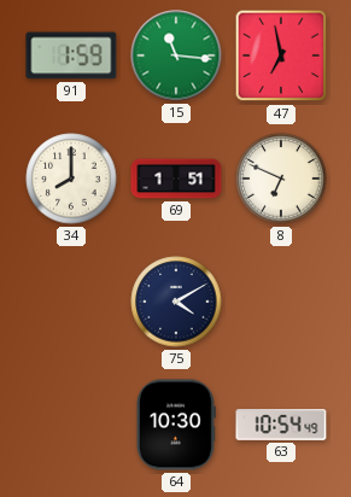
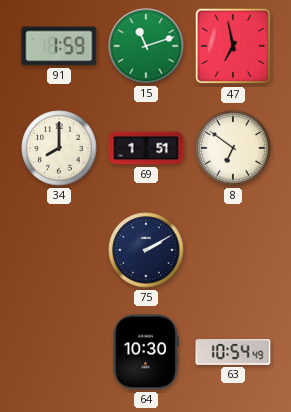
15: 11:16 -> 11:12 (146, 46)
8: 6:49 -> 6:51 (233, 148)
75: 4:10 -> 2:10 (146, 250)
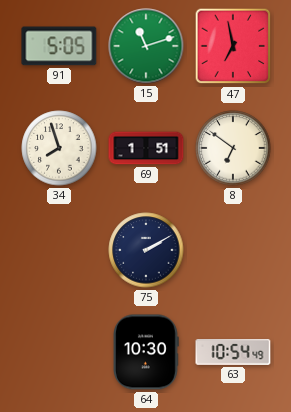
91: 1:59 -> 5:05 (59, 46)
34: 8:00 -> 7:57 (59, 148)
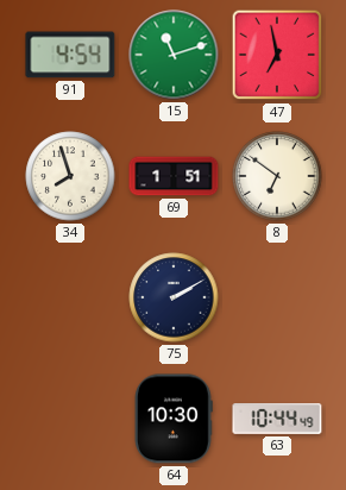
91: 5:05 -> 4:54 (70, 55)
63: 10:54 -> 10:44 (277, 420)
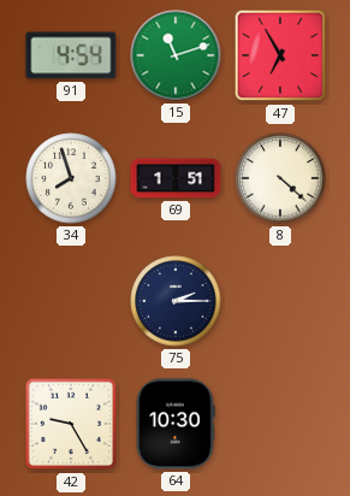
47: 6:58 -> 6:55 (280, 55)
8: 6:51 -> 4:22 (280, 178)
75: 2:10 -> 2:15 (176, 301)
42: none -> 9:25 (71, 424)
63: 10:44 -> none (277, 420)
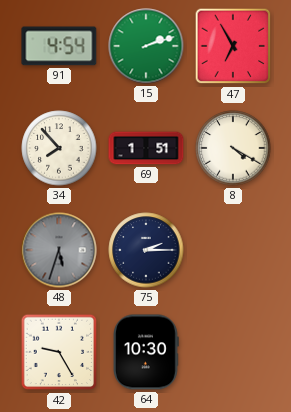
15: 11:12 -> 2:12 (146, 46)
34: 7:57 -> 7:53 (59, 148)
8: 4:22 -> 4:20 (233, 148)
48: none -> 5:33 (59, 250)
